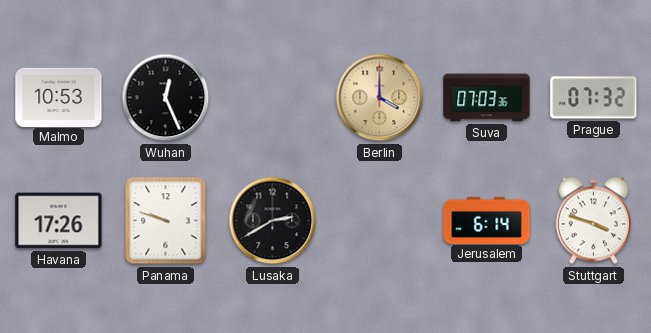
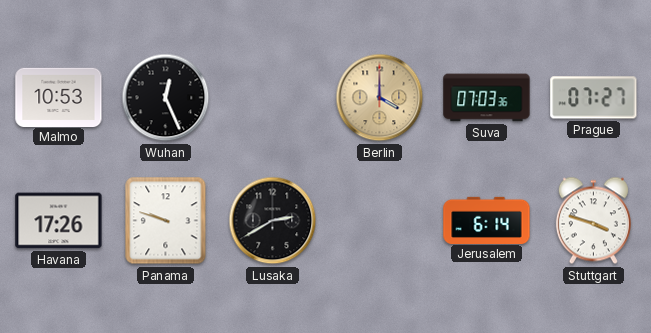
Prague: 07:32 -> 07:27 (594, 98)
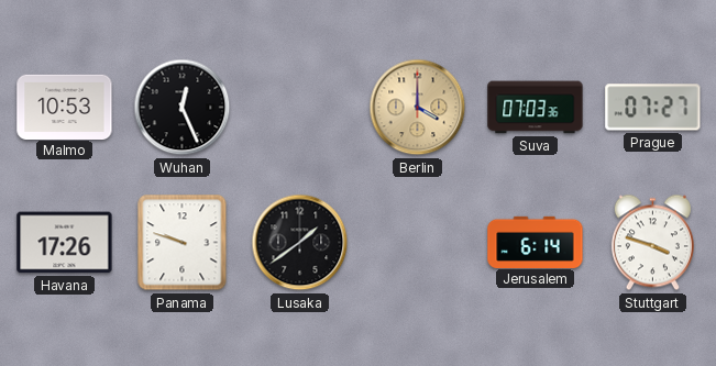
Lusaka: 2:40 -> 1:39 (300, 243)
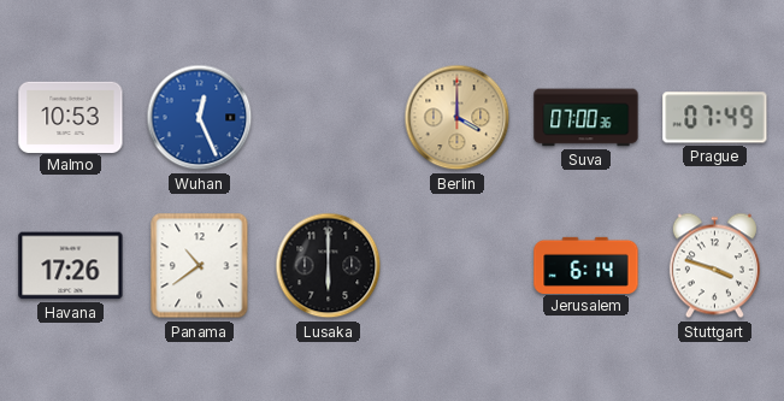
Wuhan dial: black -> blue (200, 118)
Suva: 07:03 -> 07:00 (586, 118)
Prague: 07:27 -> 07:49 (715, 118)
Panama: 9:48 -> 10:39 (200, 266)
Lusaka: 1:39 -> 6:00 (329, 266)
